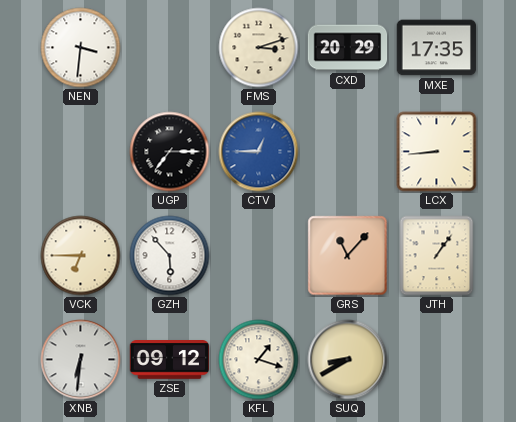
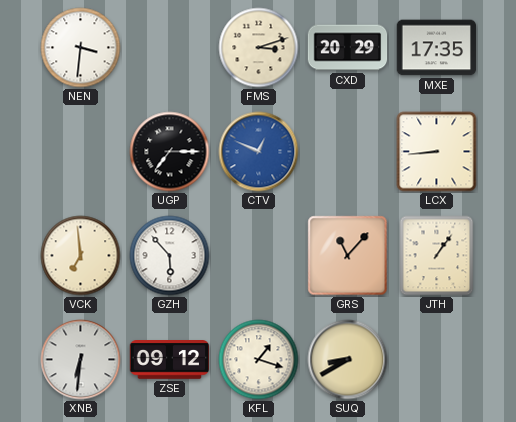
CTV: 12:45 -> 12:49 (259, 152)
VCK: 6:45 -> 6:59 (81, 256)
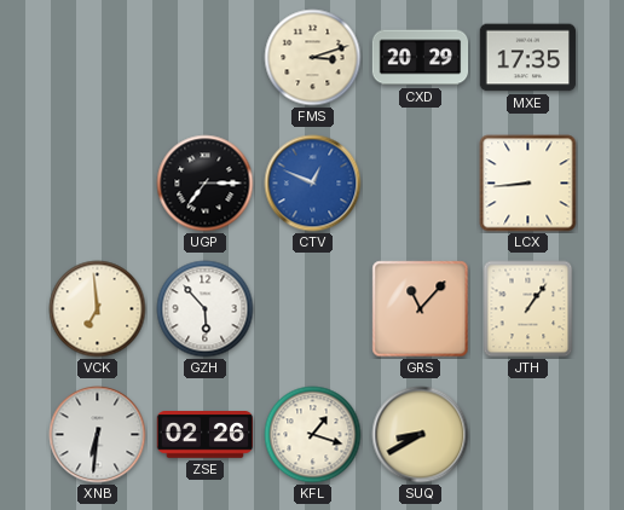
NEN: 3:31 -> none (81, 48)
ZSE: 09:12 -> 02:26 (206, 435)
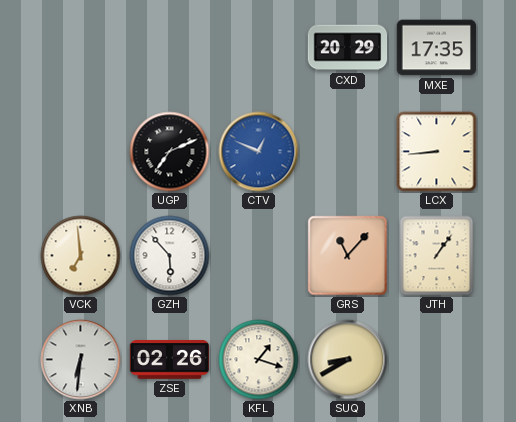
FMS: 3:12 -> none (313, 58)
UGP: 7:15 -> 7:11 (170, 152)
